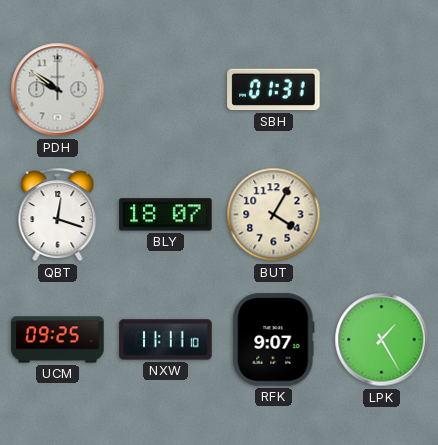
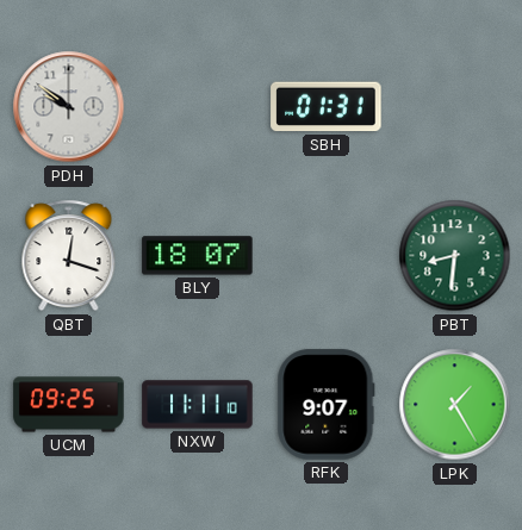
BUT: 4:05 -> none (274, 215)
PBT: none -> 8:31 (455, 256)
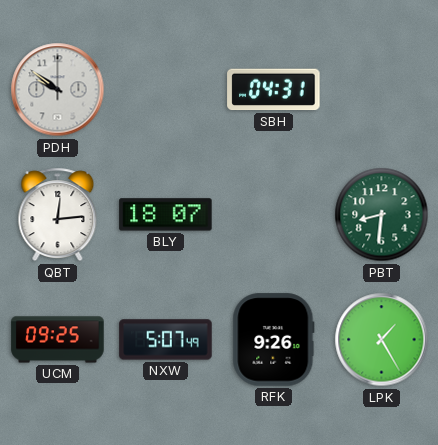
SBH: 01:31 -> 04:31 (274, 90)
QBT: 12:18 -> 12:14 (58, 215)
NXW: 11:11 -> 5:07 (166, 340)
RFK: 9:07 -> 9:26 (274, 340)
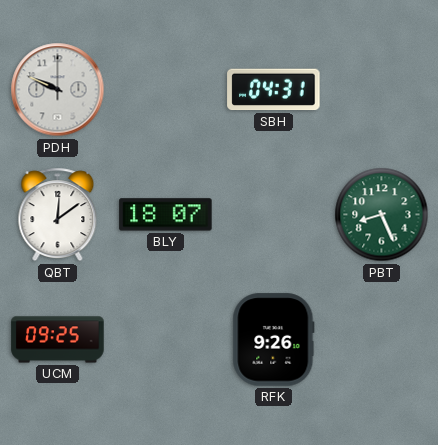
PDH: 9:51 -> 9:49 (58, 90)
QBT: 12:14 -> 12:09 (58, 215)
PBT: 8:31 -> 8:26 (382, 215)
NXW: 5:07 -> none (166, 340)
LPK: 1:25 -> none (382, 340)
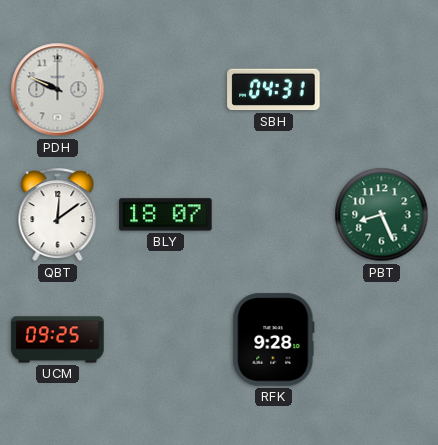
RFK: 9:26 -> 9:28 (274, 340)
